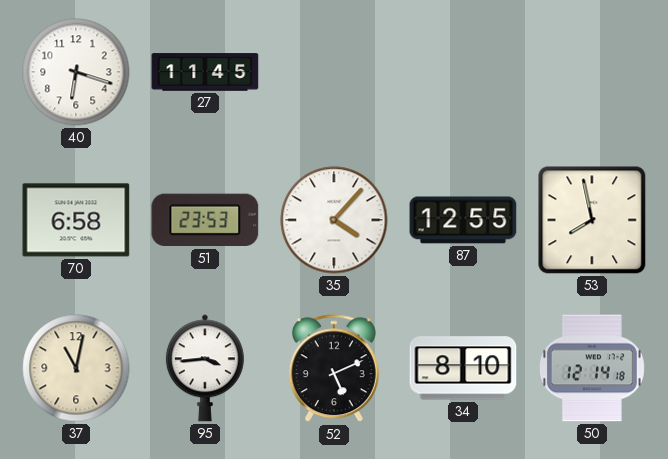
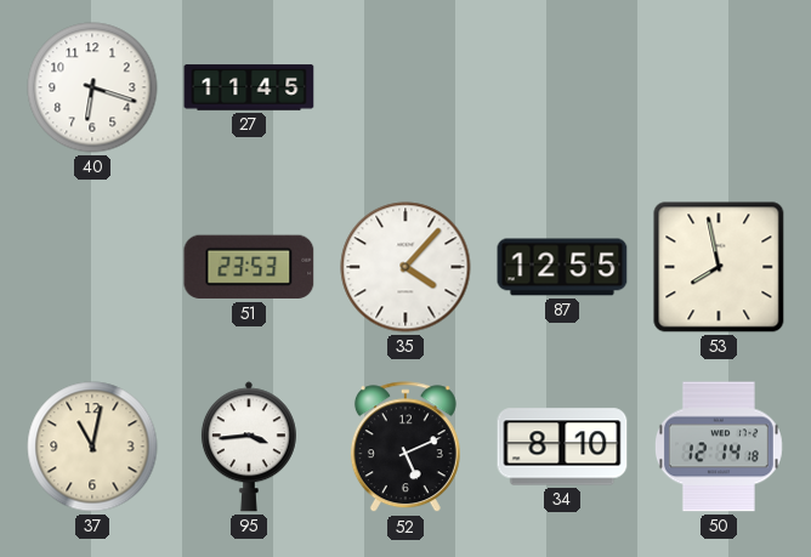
70: 6:58 -> none (76, 220)
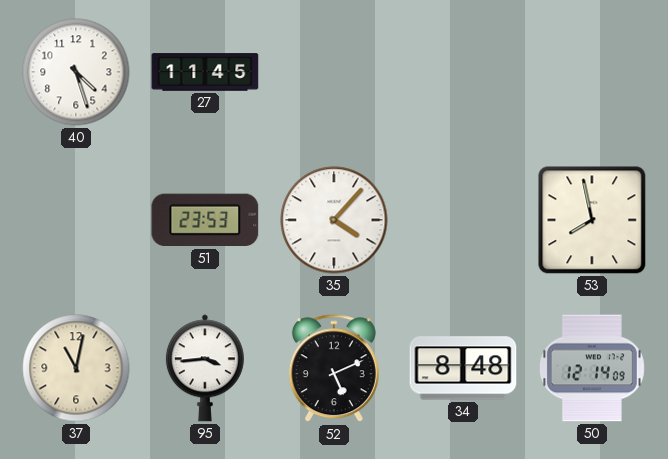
40: 6:18 -> 4:27 (76, 72)
87: 12:55 -> none (562, 267)
34: 8:10 -> 8:48 (463, 368)
50: 12:14:18 -> 12:14:09 (592, 368)
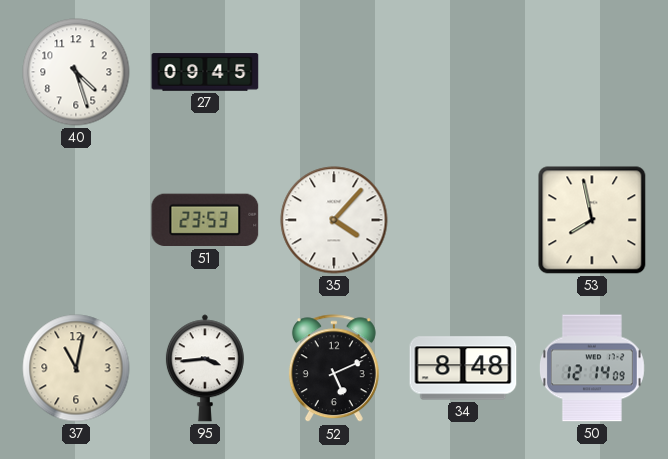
27: 11:45 -> 09:45 (205, 72)
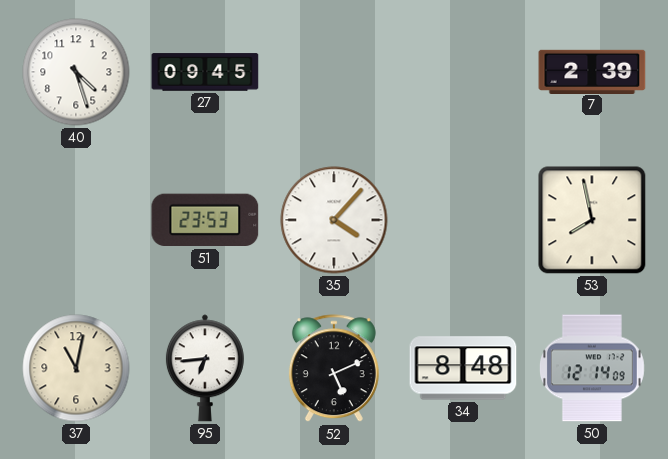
7: none -> 2:39 (592, 71)
95: 3:44 -> 6:44 (205, 368)
